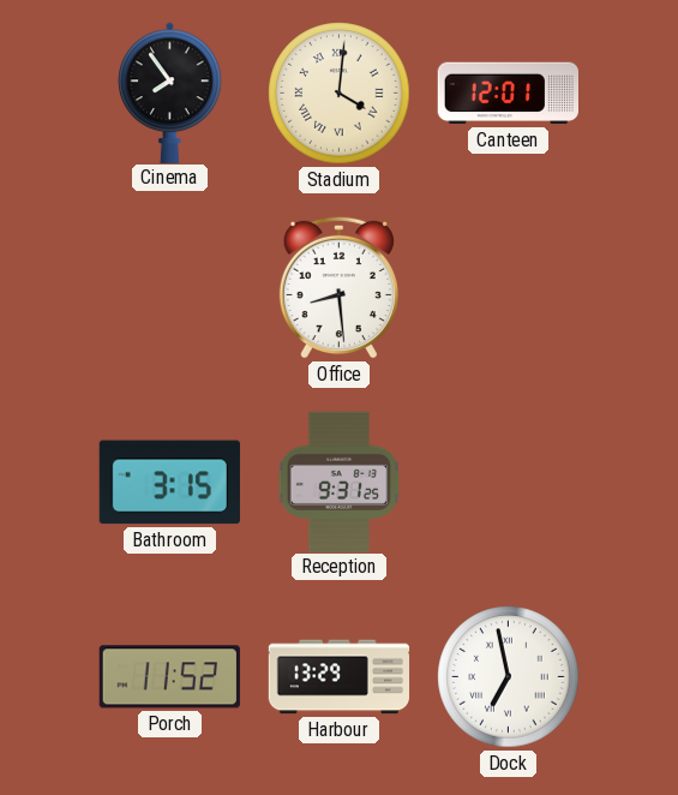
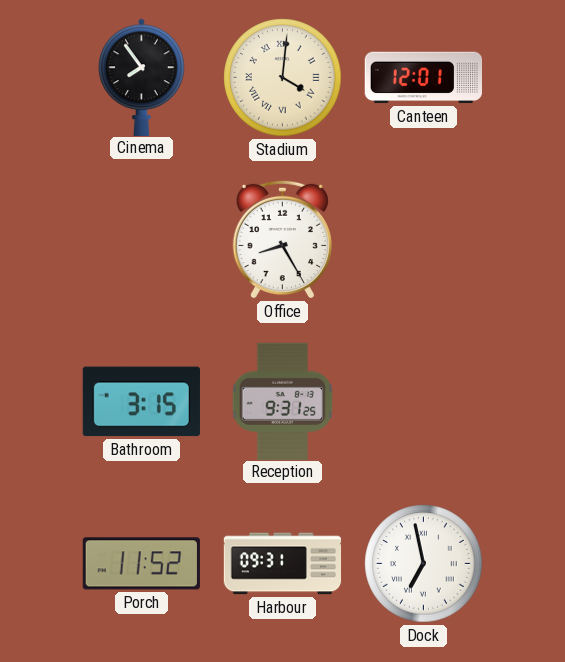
Office: 8:29 -> 8:25 (282, 239)
Harbour: 13:29 -> 09:31 (283, 564)
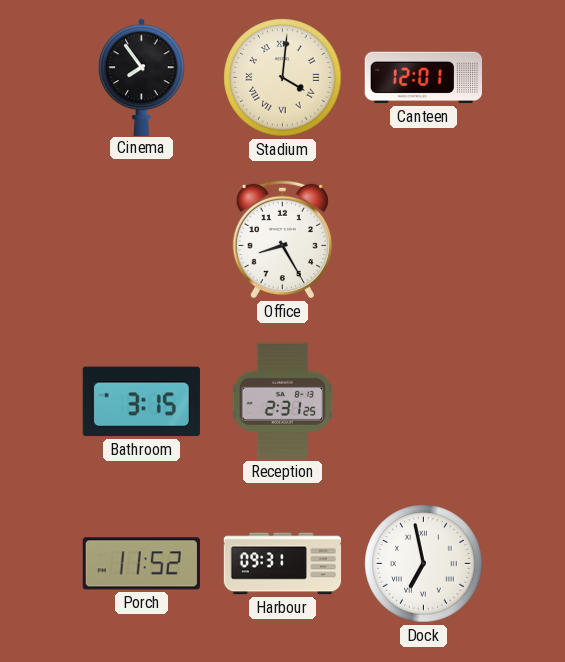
Reception: 9:31 -> 2:31 (283, 401)
